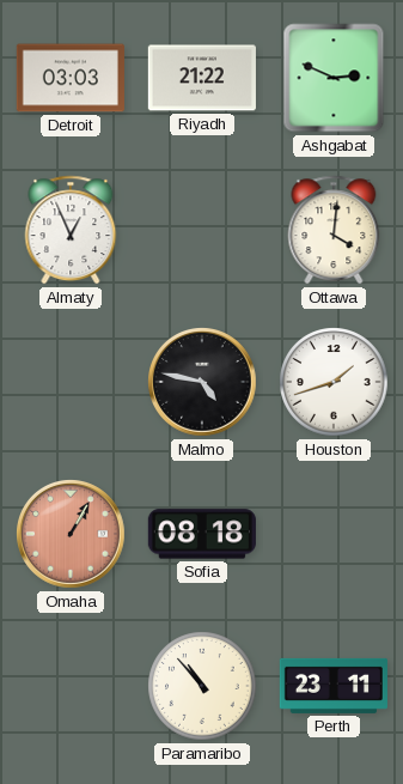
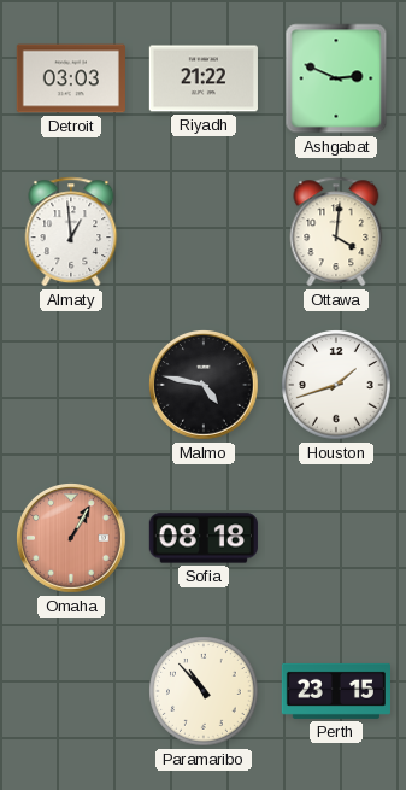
Almaty: 12:56 -> 12:59 (71, 232)
Perth: 23:11 -> 23:15 (335, 691)
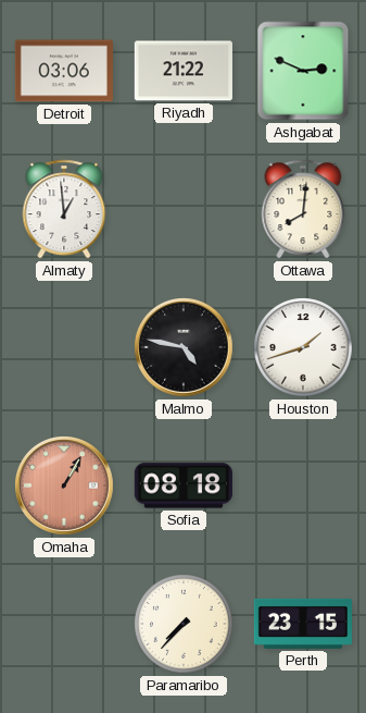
Detroit: 03:03 -> 03:06 (64, 71)
Ottawa: 4:01 -> 8:01 (303, 209)
Paramaribo: 10:53 -> 7:37 (184, 624)
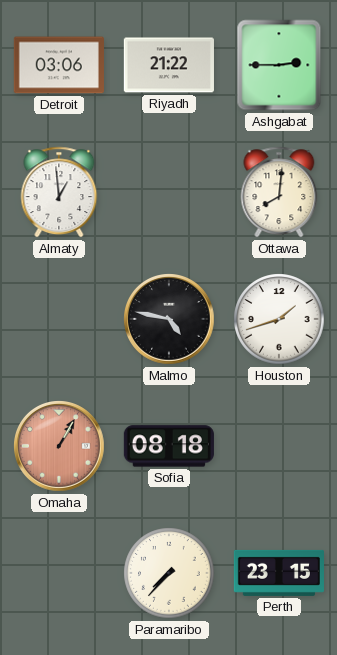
Ashgabat: 2:49 -> 2:45 (279, 65)
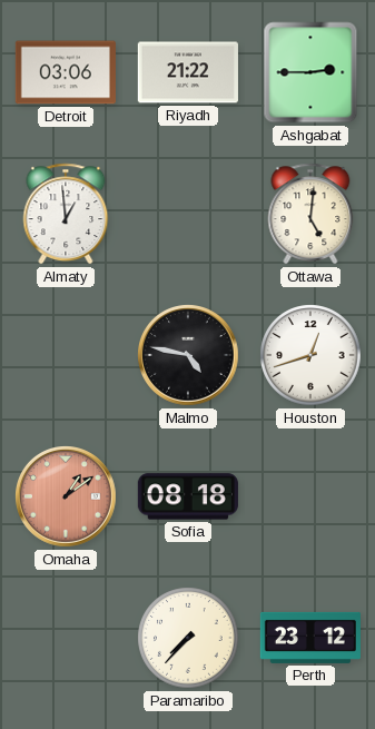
Ottawa: 8:01 -> 5:01 (310, 214)
Houston: 1:42 -> 12:42 (310, 355)
Omaha: 1:05 -> 1:09 (67, 498)
Perth: 23:15 -> 23:12 (309, 638)
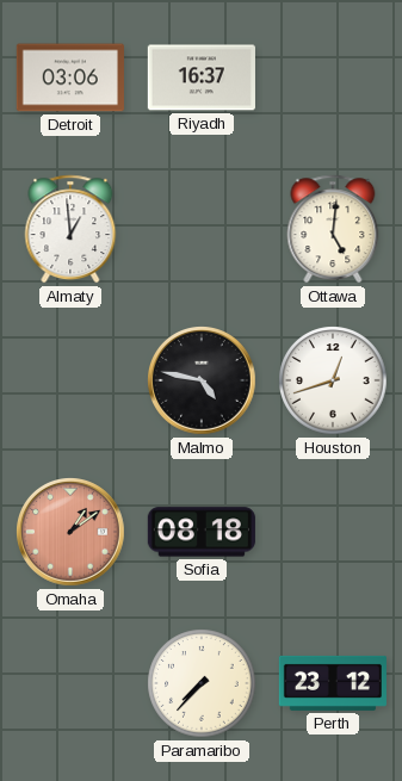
Riyadh: 21:22 -> 16:37 (202, 78)
Ashgabat: 2:45 -> none (310, 72)
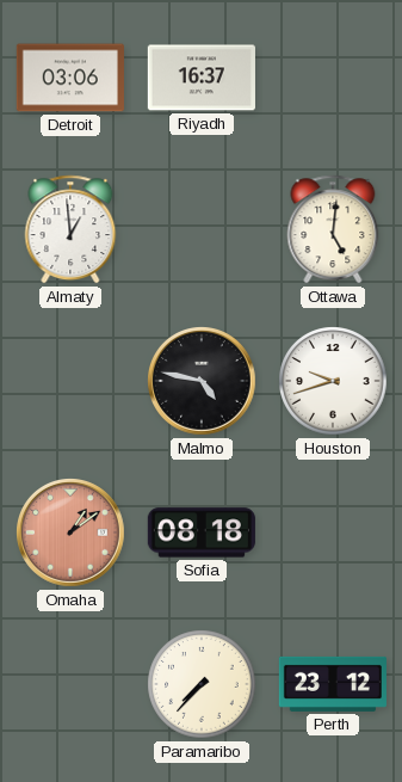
Houston: 12:42 -> 9:42 (333, 381)
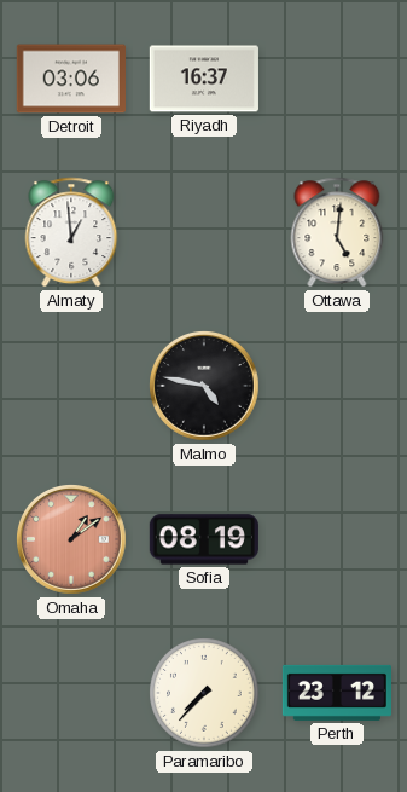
Houston: 9:42 -> none (333, 381)
Sofia: 08:18 -> 08:19 (204, 539)
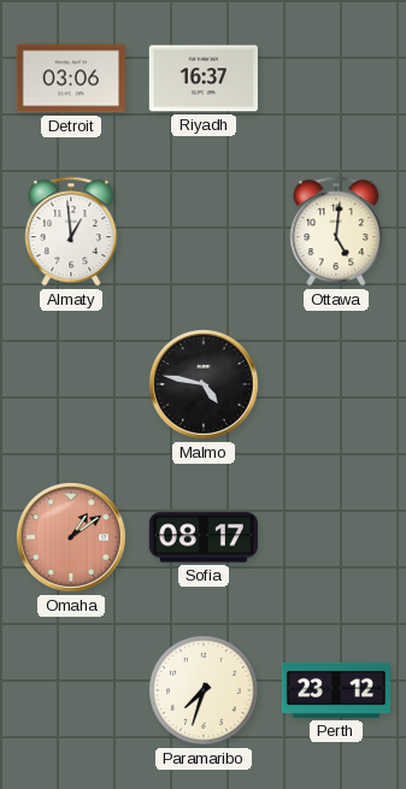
Sofia: 08:19 -> 08:17 (204, 537)
Paramaribo: 7:37 -> 7:33 (204, 690)
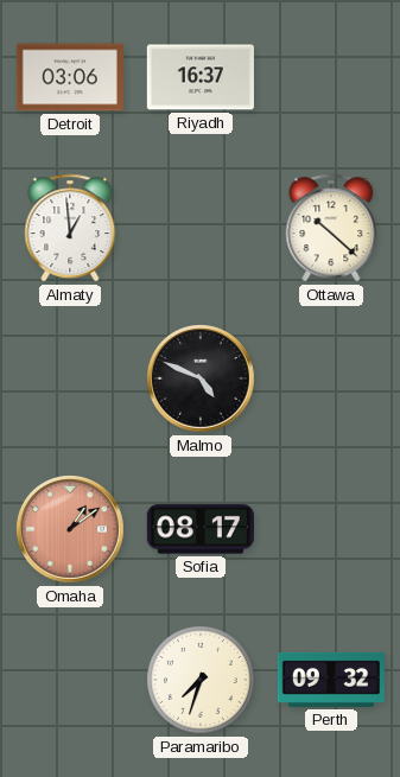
Ottawa: 5:01 -> 10:22 (331, 228)
Malmo: 4:47 -> 4:49 (202, 380)
Perth: 23:12 -> 09:32 (330, 680)
